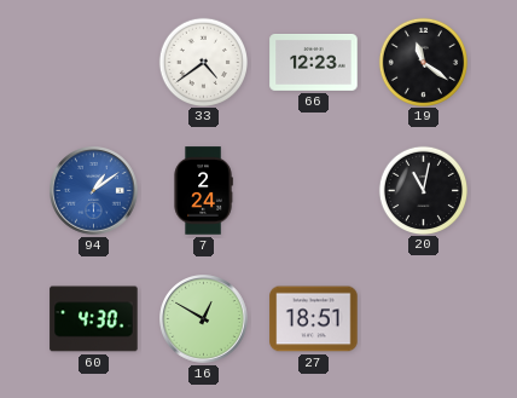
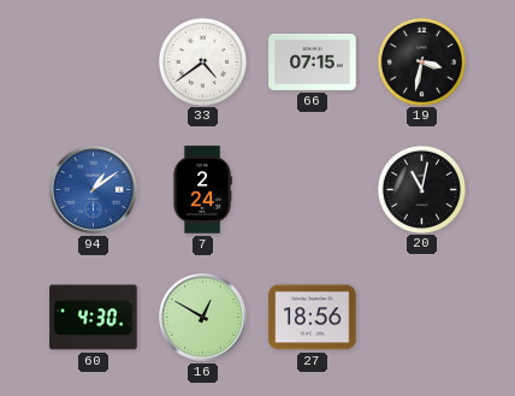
66: 12:23 -> 07:15 (313, 63)
19: 11:21 -> 3:32 (421, 61)
27: 18:51 -> 18:56 (313, 318)
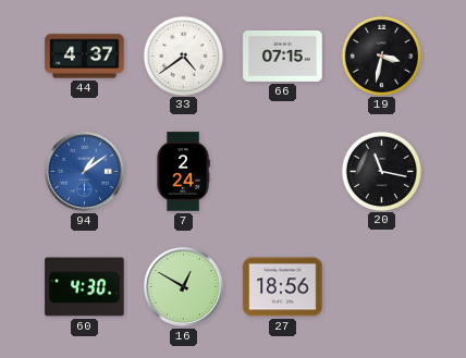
44: none -> 4:37 (85, 57)
20: 11:02 -> 11:17 (381, 171)
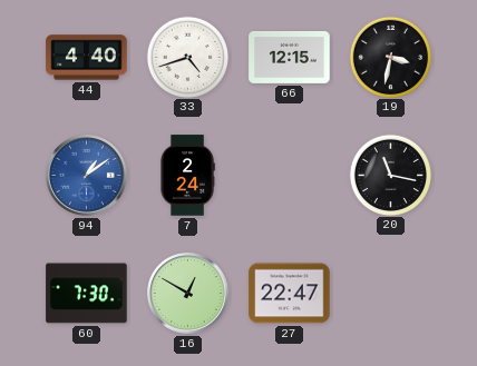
44: 4:37 -> 4:40 (87, 58)
33: 4:39 -> 4:42 (187, 57)
66: 07:15 -> 12:15 (290, 58)
60: 4:30 -> 7:30 (87, 294)
27: 18:56 -> 22:47 (290, 294)
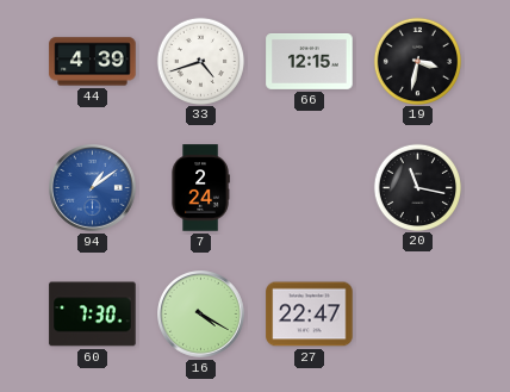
44: 4:40 -> 4:39 (93, 62)
16: 12:50 -> 4:20 (201, 315)
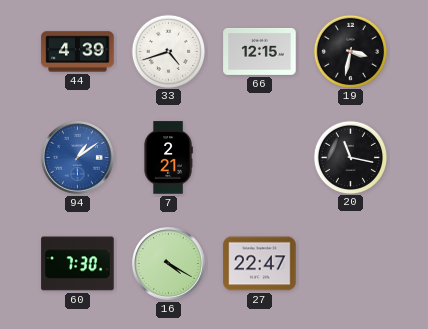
7: 2:24 -> 2:21 (168, 158)
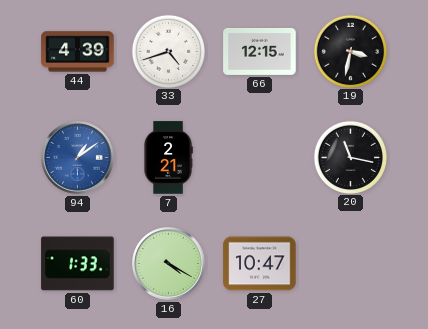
60: 7:30 -> 1:33 (78, 264)
27: 22:47 -> 10:47 (260, 264)
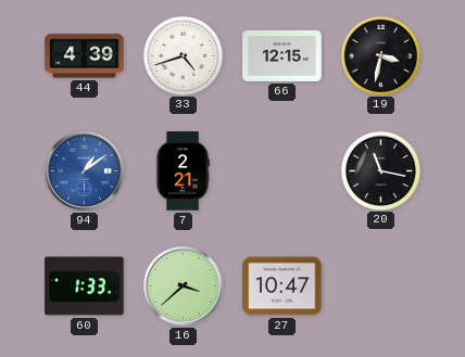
16: 4:20 -> 3:38 (184, 286)
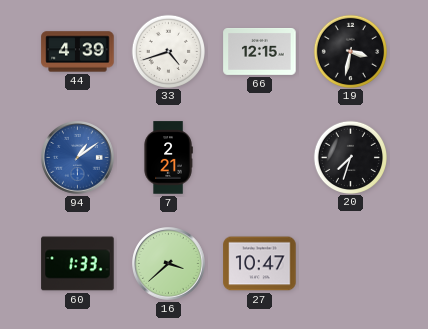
20: 11:17 -> 7:33 (350, 157)
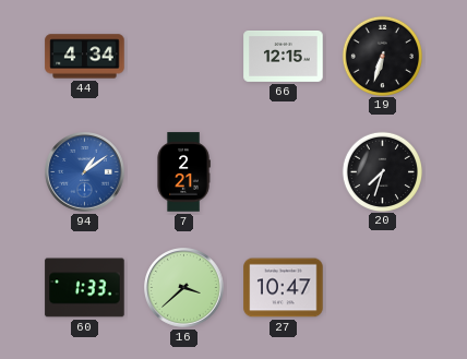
44: 4:39 -> 4:34 (85, 57)
33: 4:42 -> none (168, 51)
19: 3:32 -> 6:33 (382, 56)
